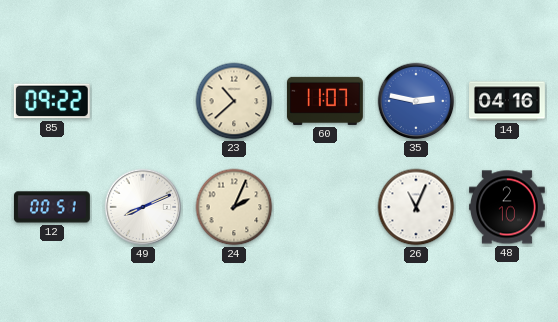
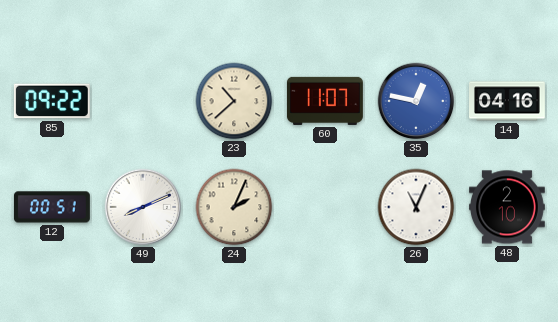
35: 2:47 -> 12:47 (416, 101)
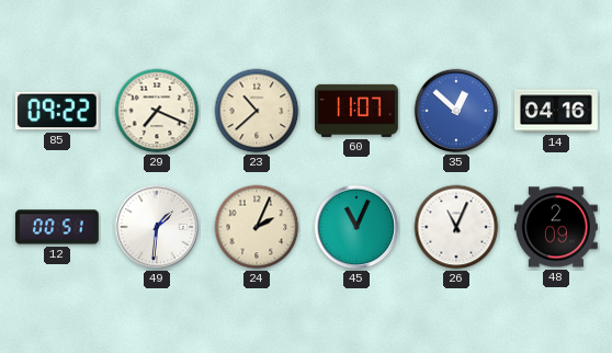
29: none -> 7:19 (157, 111)
35: 12:47 -> 12:52 (456, 111)
49: 8:11 -> 1:31 (157, 227)
45: none -> 11:04 (356, 227)
48: 2:10 -> 2:09 (557, 227)
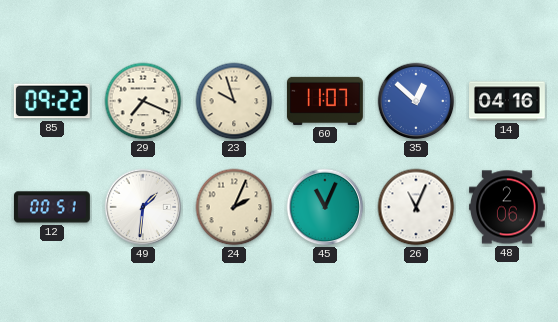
23: 10:38 -> 9:57 (234, 101)
48: 2:09 -> 2:06 (508, 207)
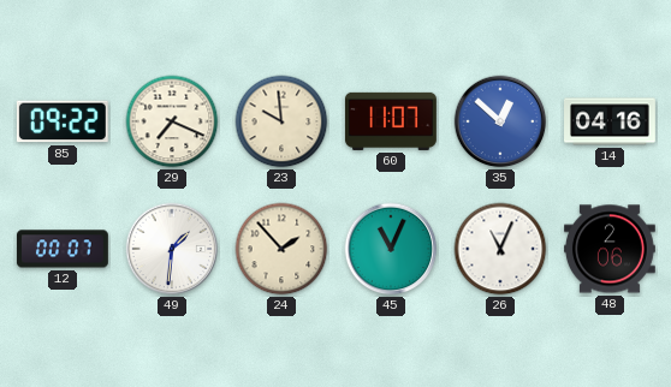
23: 9:57 -> 9:59 (281, 121)
12: 00:51 -> 00:07 (63, 249)
24: 2:04 -> 1:53 (281, 249)
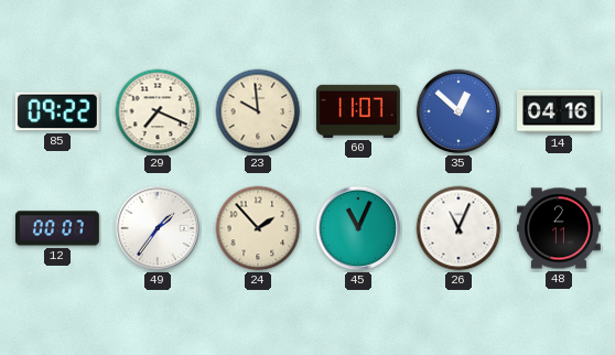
49: 1:31 -> 1:36 (158, 228)
48: 2:06 -> 2:11 (560, 228)
